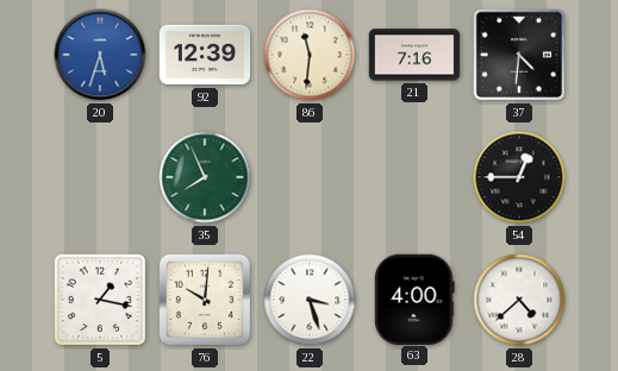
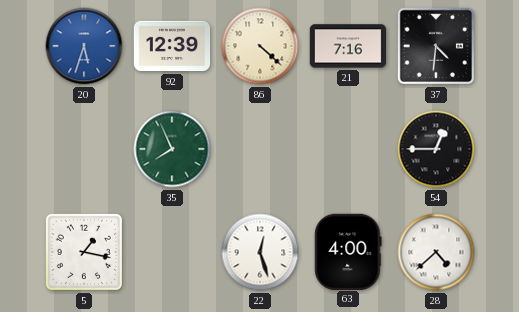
86: 11:31 -> 4:22 (260, 46)
76: 10:01 -> none (205, 300)
22: 3:27 -> 12:27 (260, 252)
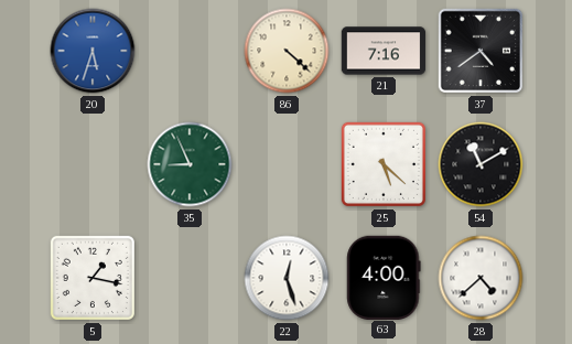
92: 12:39 -> none (172, 46)
37: 4:31 -> 4:39 (481, 51)
35: 7:56 -> 8:56 (190, 164)
25: none -> 5:22 (384, 164)
54: 12:45 -> 11:10 (481, 164)
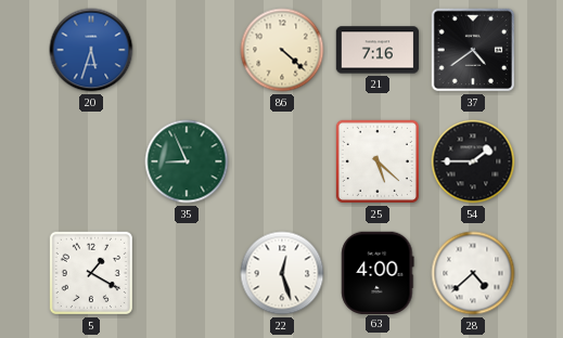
54: 11:10 -> 1:45 (473, 161)
5: 1:17 -> 1:20 (91, 273)
